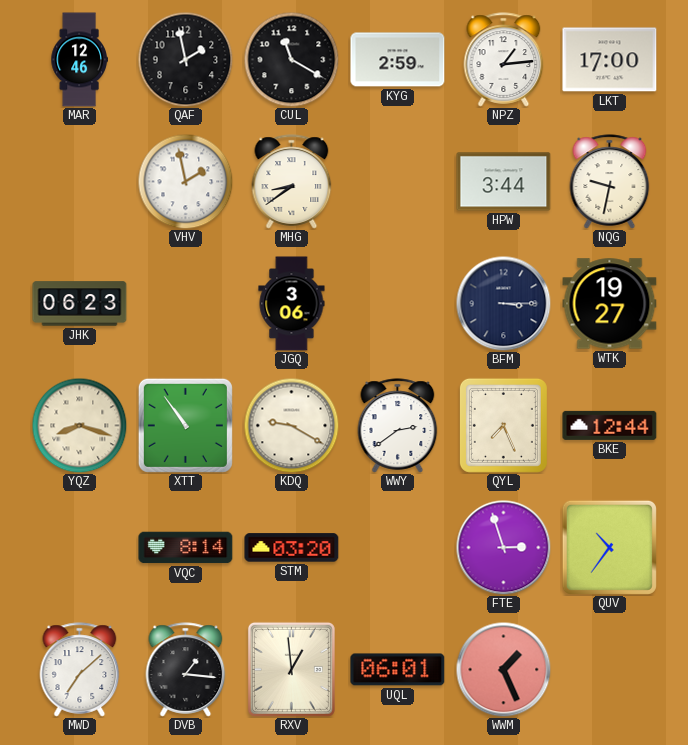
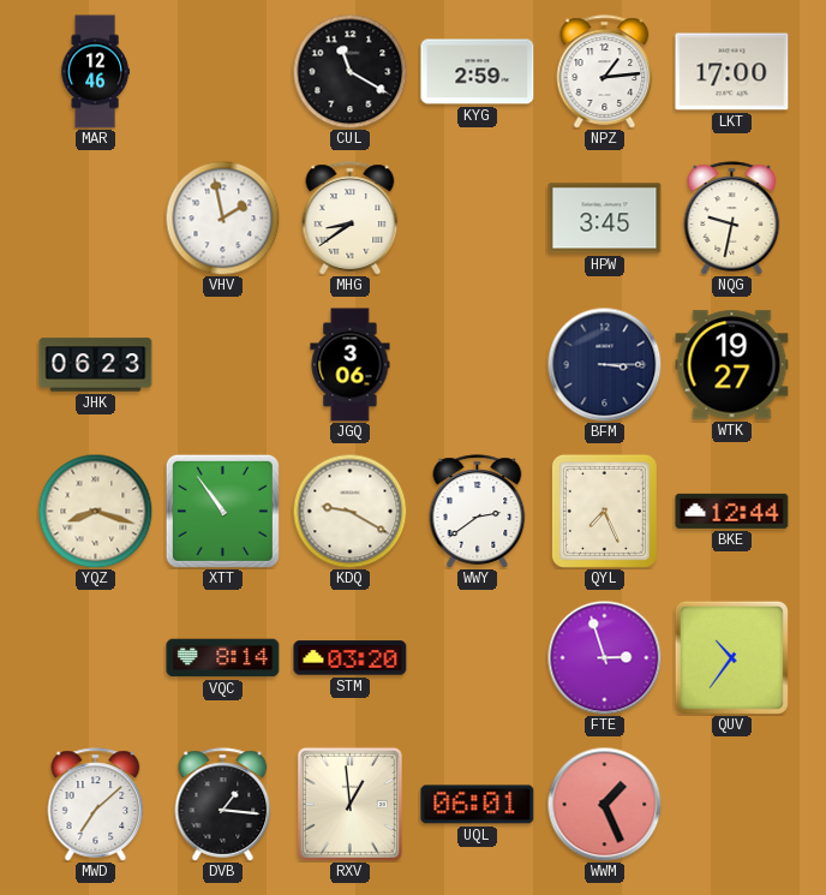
QAF: 1:58 -> none (185, 59)
HPW: 3:44 -> 3:45 (605, 219)
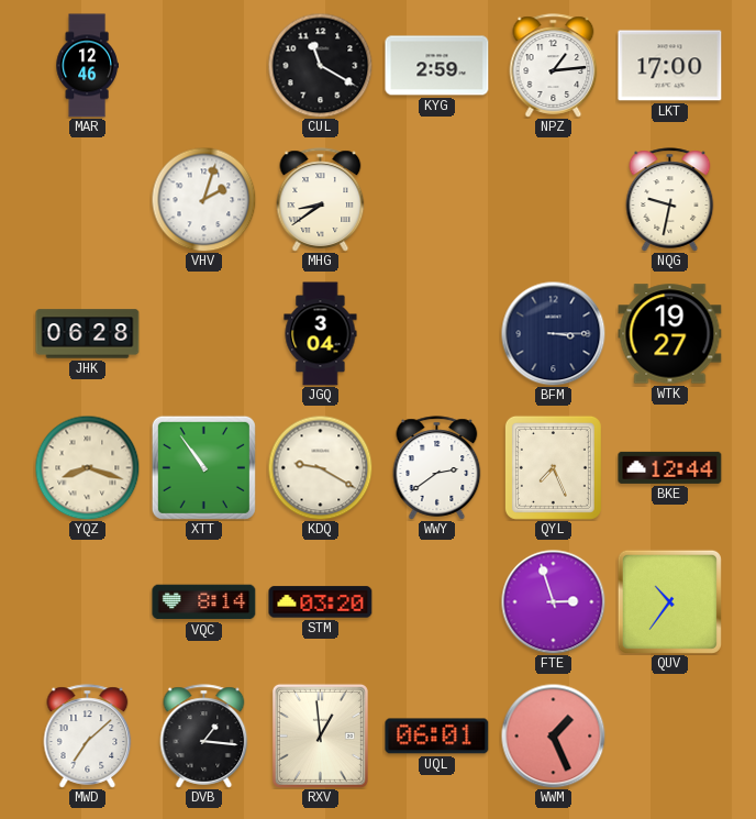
VHV: 1:58 -> 2:03 (203, 199)
HPW: 3:45 -> none (605, 219)
JHK: 06:23 -> 06:28 (88, 334)
JGQ: 3:06 -> 3:04 (321, 334)
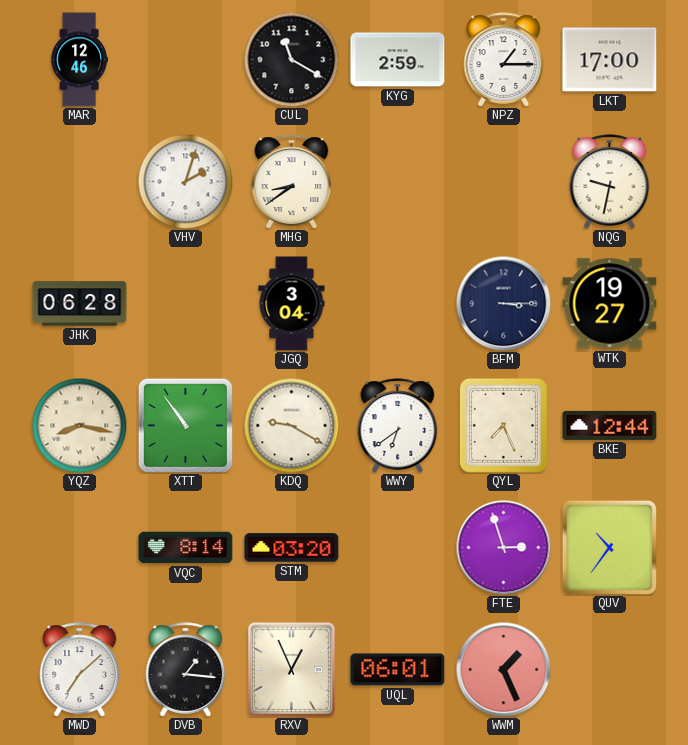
NPZ: 1:14 -> 1:15 (504, 60)
YQZ: 8:18 -> 8:17 (79, 425)
WWY: 2:39 -> 6:39 (398, 426)
RXV: 12:59 -> 12:56 (291, 669)
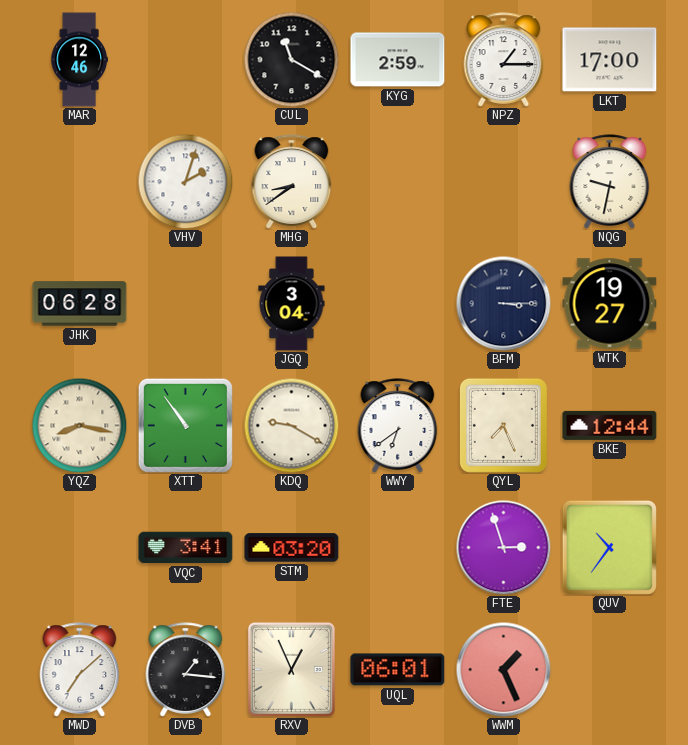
VQC: 8:14 -> 3:41 (186, 548)
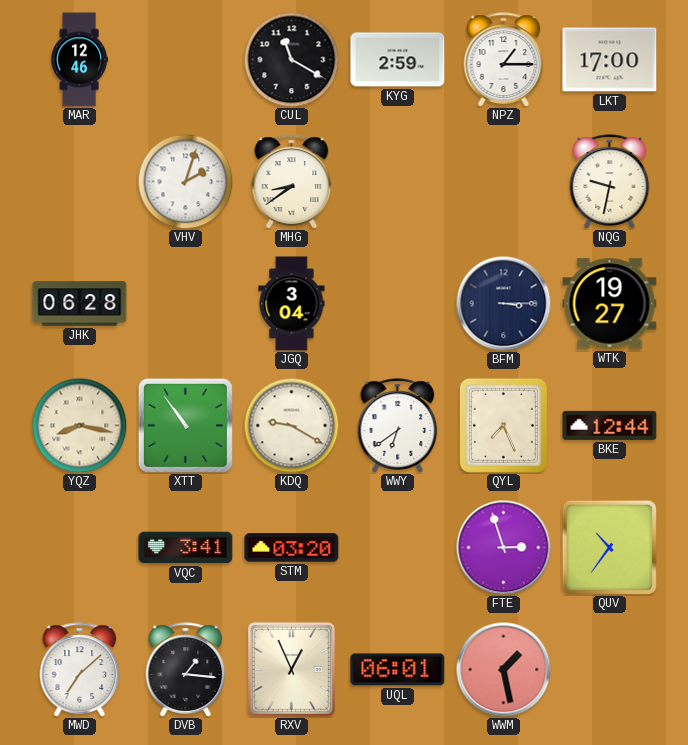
WWM: 1:26 -> 1:28 (503, 669)
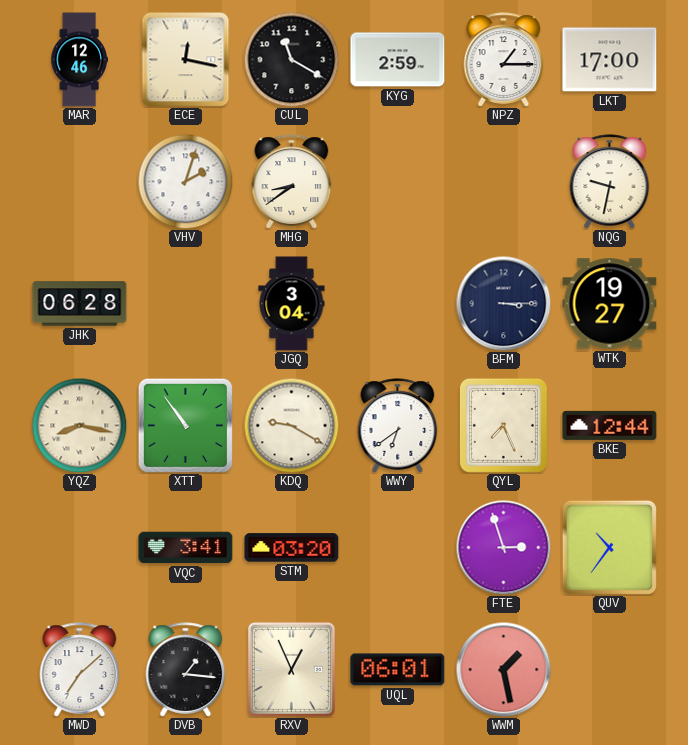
ECE: none -> 12:17 (186, 59)
